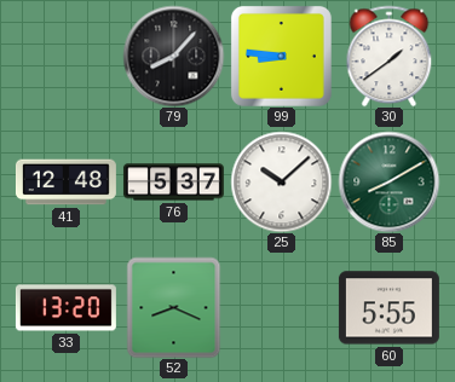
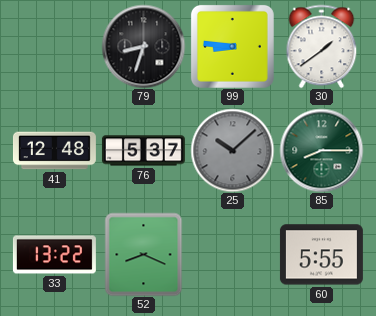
79: 8:07 -> 8:33 (143, 46)
25 dial: white -> grey (232, 150)
85: 8:10 -> 8:15 (321, 150)
33: 13:20 -> 13:22 (54, 255)
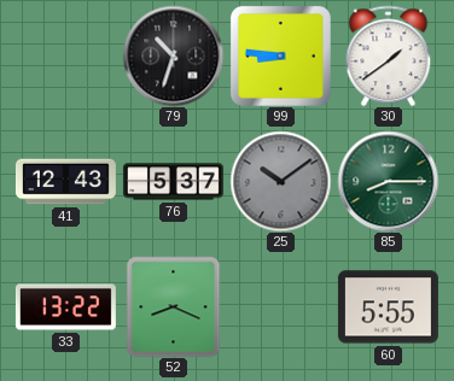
79: 8:33 -> 10:33 (173, 55)
41: 12:48 -> 12:43 (65, 182)
25: 10:08 -> 10:09 (280, 181)
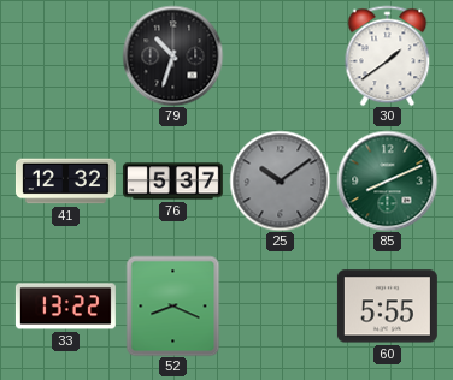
99: 8:46 -> none (280, 55)
41: 12:43 -> 12:32 (65, 182)
85: 8:15 -> 8:11 (387, 180)
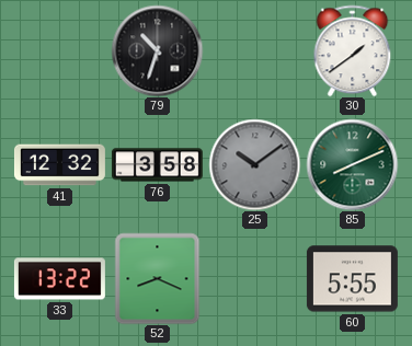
76: 5:37 -> 3:58 (157, 165)
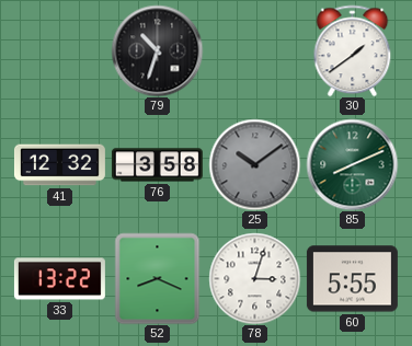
78: none -> 3:03 (254, 278)
